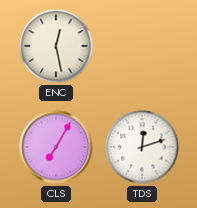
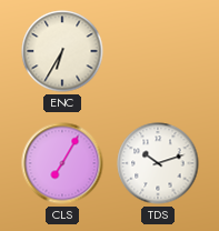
ENC: 12:28 -> 6:35 (62, 51)
TDS: 12:12 -> 10:12 (158, 163)
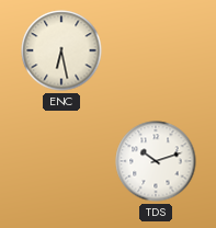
ENC: 6:35 -> 6:28 (61, 50)
CLS: 7:05 -> none (62, 163)
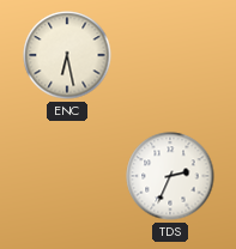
TDS: 10:12 -> 2:34 (170, 176)
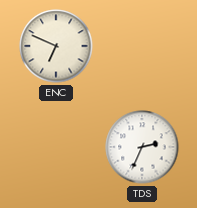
ENC: 6:28 -> 6:49 (56, 46)
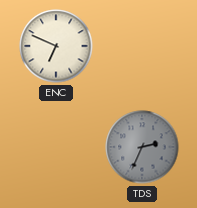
TDS dial: white -> grey (142, 147)
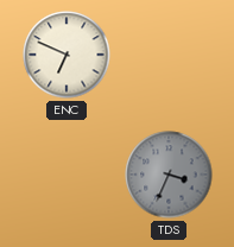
TDS: 2:34 -> 3:34 (169, 175)
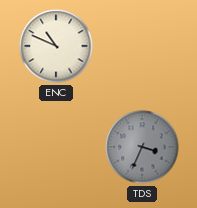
ENC: 6:49 -> 10:49 (56, 46)
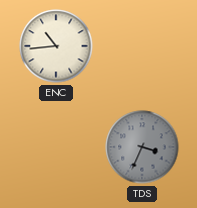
ENC: 10:49 -> 10:44 (56, 46)
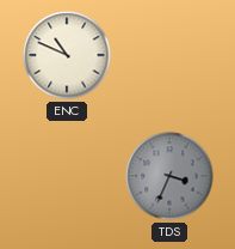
ENC: 10:44 -> 10:49 (67, 55)
